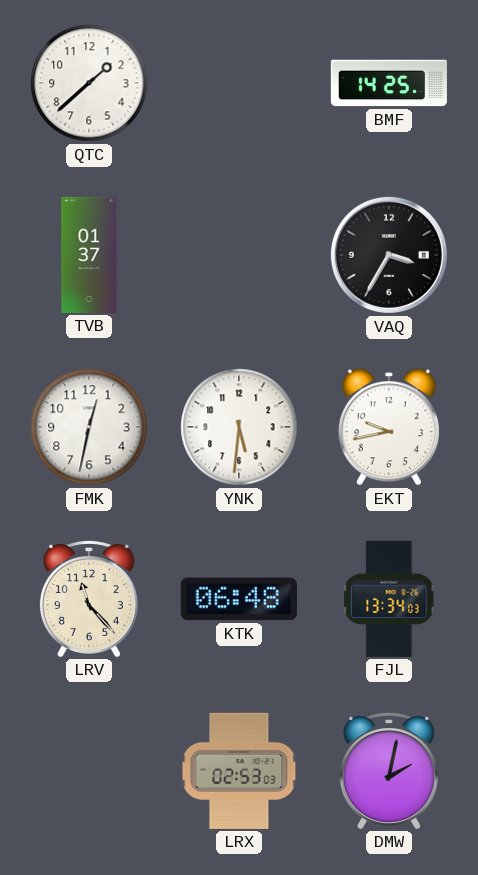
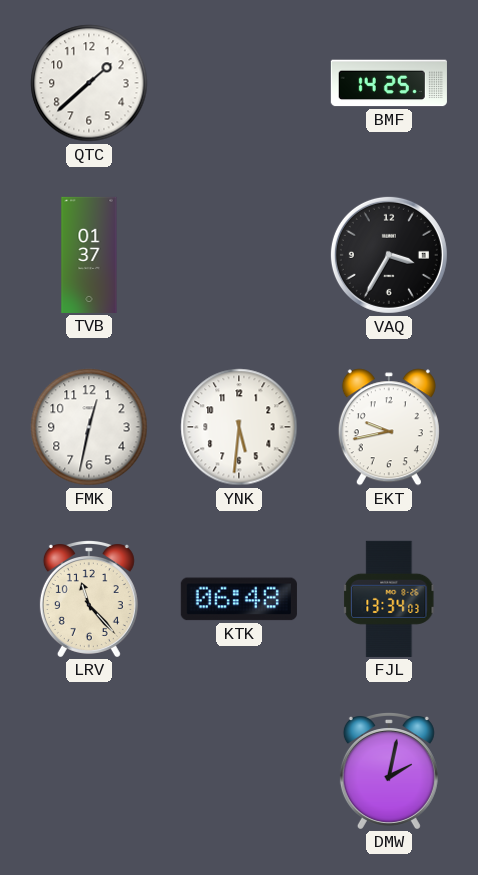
LRX: 02:53 -> none (239, 771)
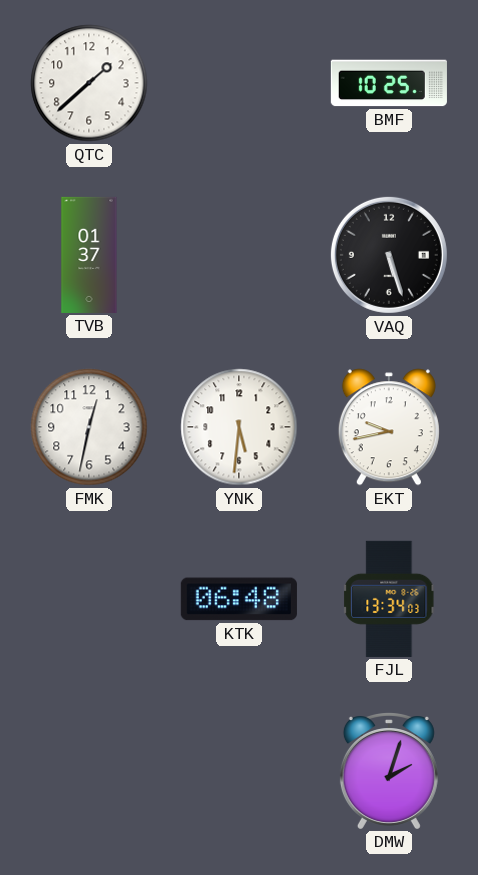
BMF: 14:25 -> 10:25 (389, 83)
VAQ: 3:35 -> 5:27 (389, 255)
LRV: 11:23 -> none (89, 599)
DMW: 2:02 -> 2:03 (389, 771)
